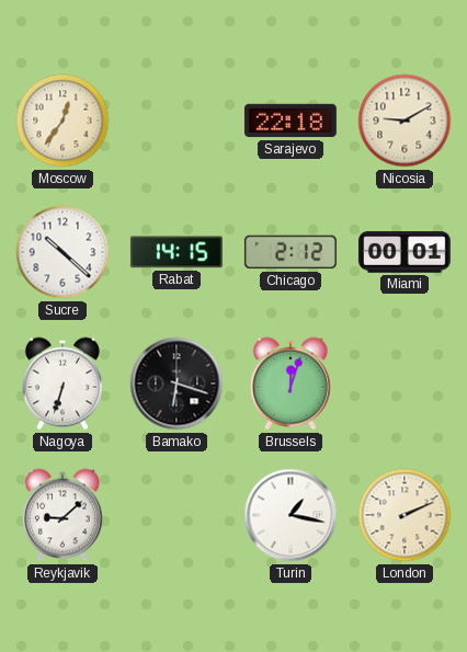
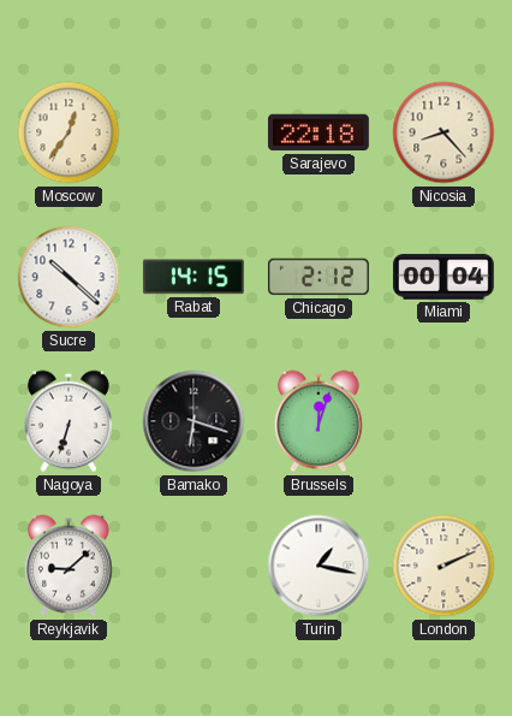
Nicosia: 9:10 -> 8:23 (443, 132)
Miami: 00:01 -> 00:04 (443, 277)
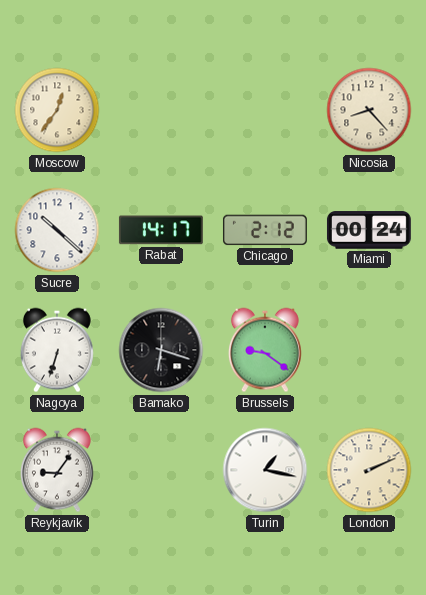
Sarajevo: 22:18 -> none (318, 132)
Rabat: 14:15 -> 14:17 (161, 230)
Miami: 00:04 -> 00:24 (369, 230)
Brussels: 12:03 -> 9:21 (265, 350)
Reykjavik: 9:08 -> 9:06 (57, 470)
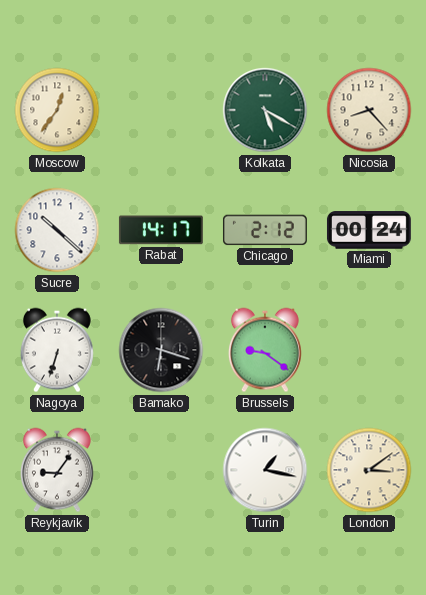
Kolkata: none -> 5:20 (265, 110)
London: 2:11 -> 3:09 (369, 470)
